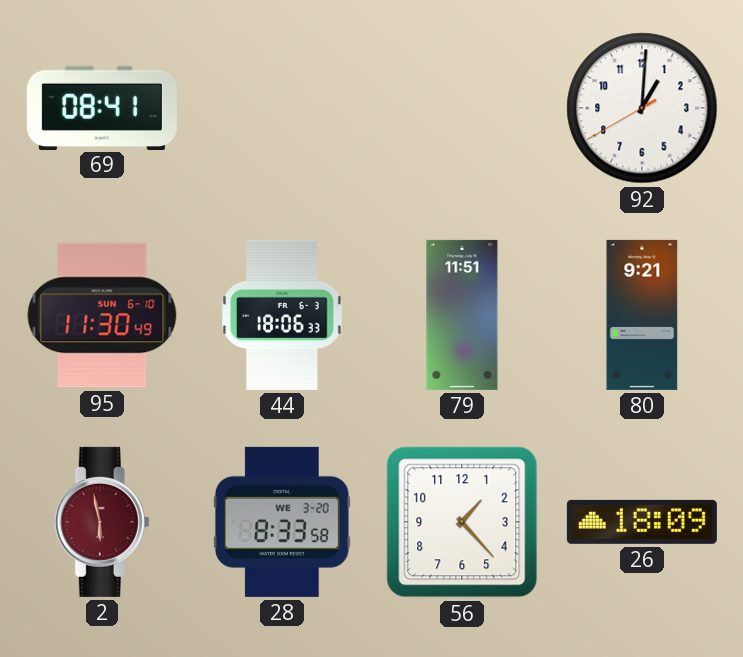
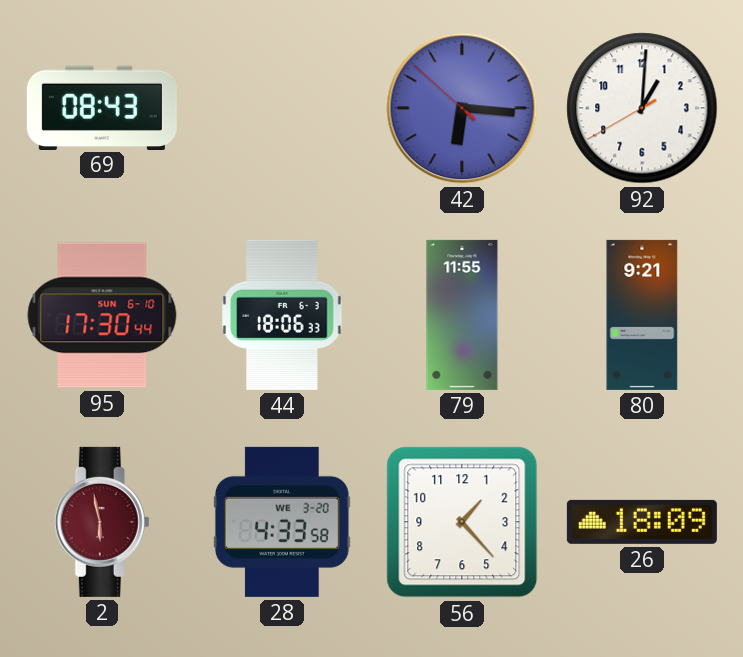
69: 08:41 -> 08:43 (102, 107)
42: none -> 6:15 (462, 108)
95: 11:30 -> 17:30 (102, 315)
79: 11:51 -> 11:55 (462, 315)
28: 8:33 -> 4:33 (282, 522)
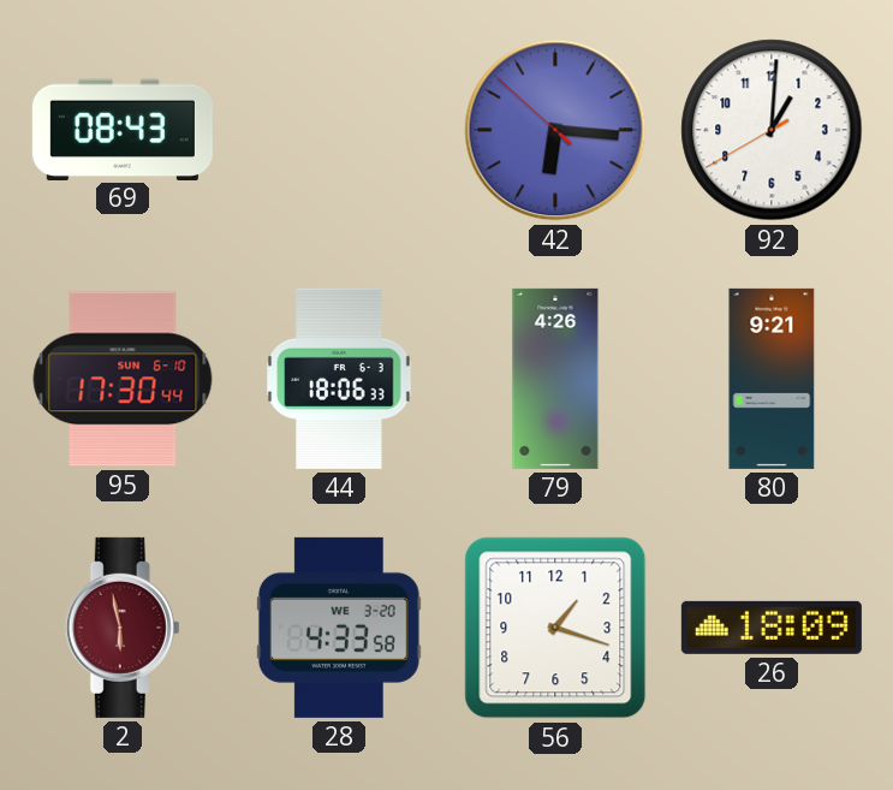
79: 11:55 -> 4:26 (555, 379)
56: 1:23 -> 1:18 (555, 628)
